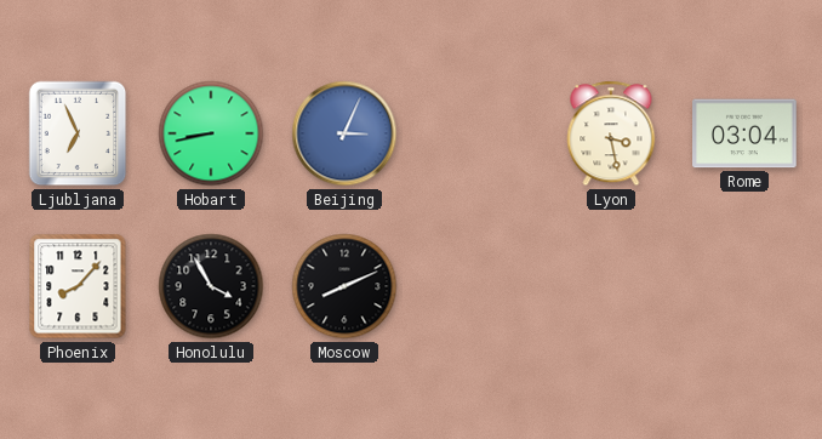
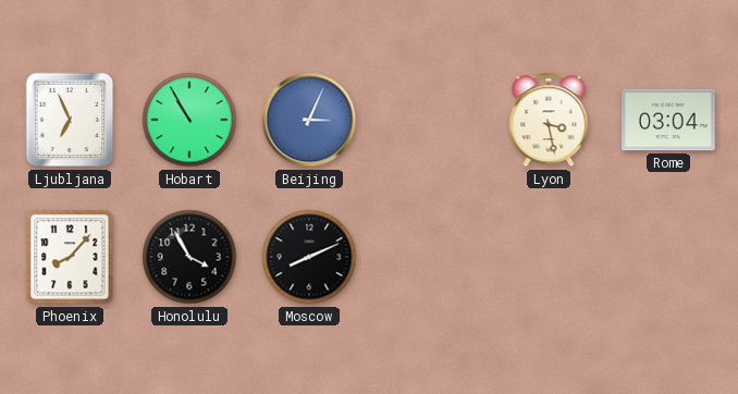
Hobart: 8:43 -> 10:55 (189, 120)
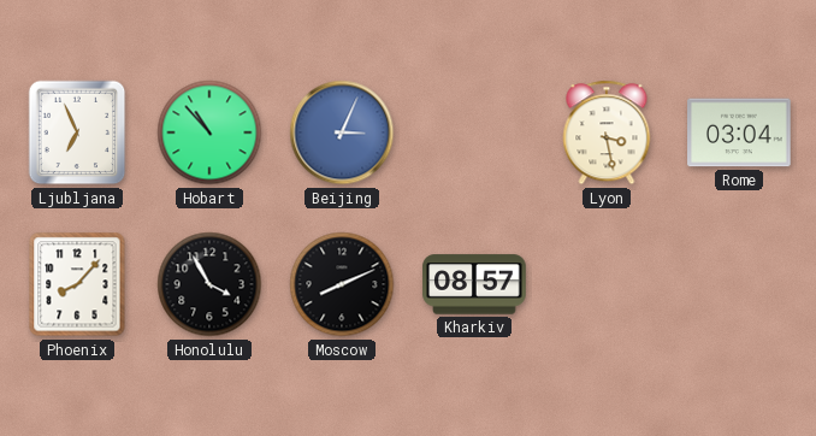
Hobart: 10:55 -> 10:53 (209, 132)
Kharkiv: none -> 08:57 (474, 284)
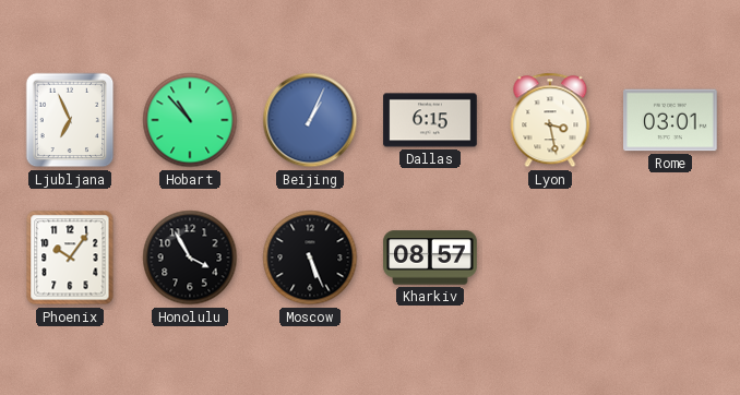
Beijing: 3:04 -> 1:04 (310, 120)
Dallas: none -> 6:15 (430, 120)
Rome: 03:04 -> 03:01 (670, 120)
Phoenix: 8:07 -> 10:06 (70, 258)
Moscow: 8:11 -> 5:26 (310, 258)
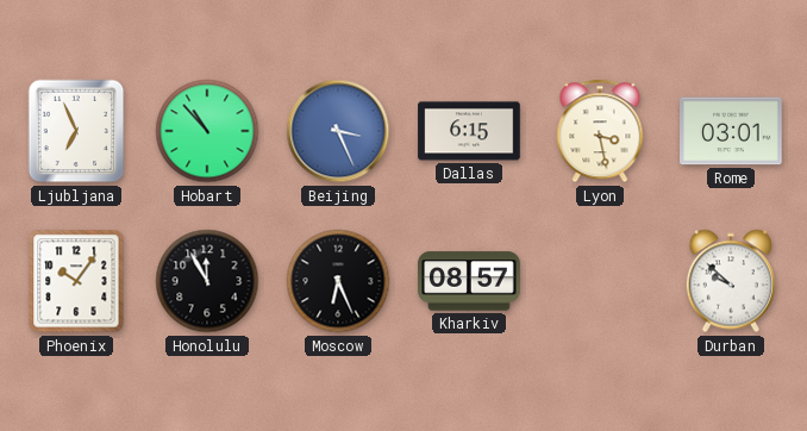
Beijing: 1:04 -> 3:26 (338, 131)
Honolulu: 3:55 -> 11:55 (207, 281)
Moscow: 5:26 -> 6:26 (338, 281)
Durban: none -> 9:52 (731, 281)
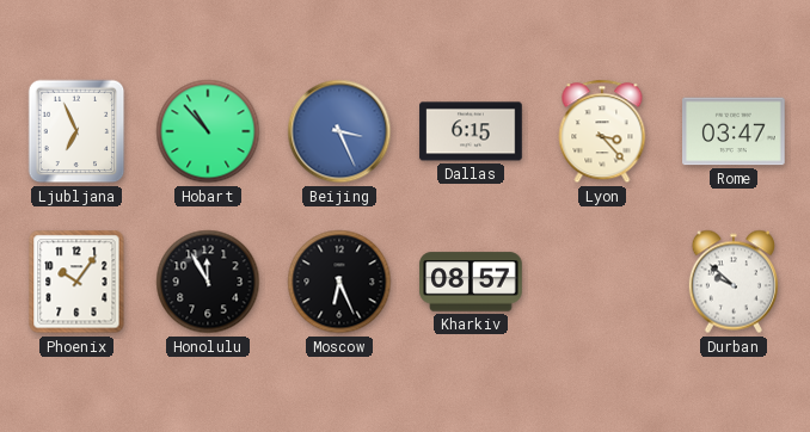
Lyon: 3:28 -> 3:23 (602, 131)
Rome: 03:01 -> 03:47 (734, 131)
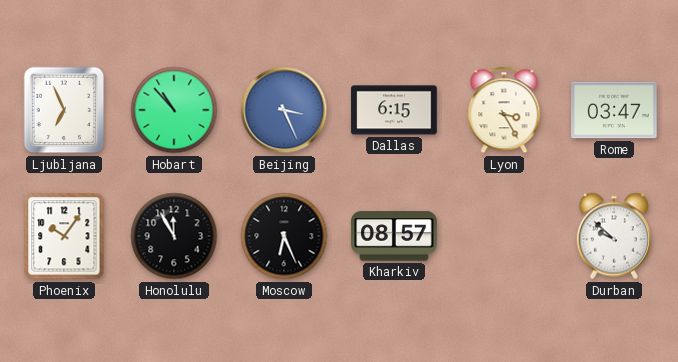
Lyon: 3:23 -> 3:25 (504, 110)
